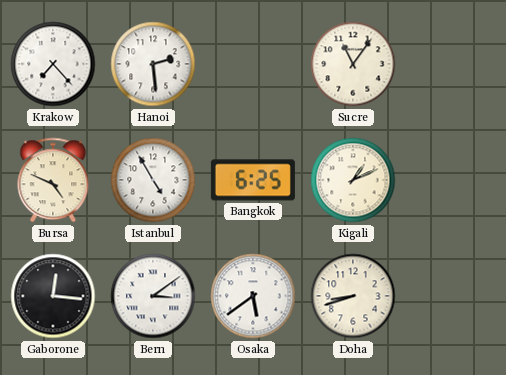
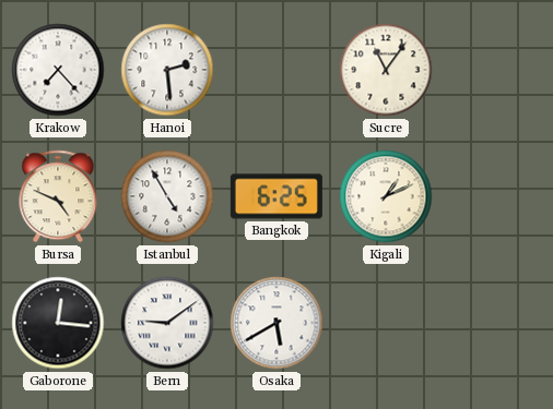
Bern: 3:09 -> 9:09 (167, 323)
Osaka: 5:39 -> 5:40 (276, 323)
Doha: 8:42 -> none (353, 296)
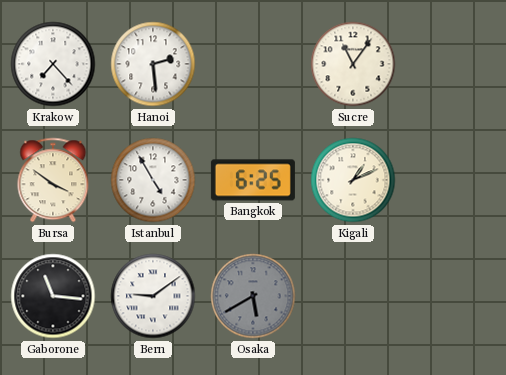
Bursa: 4:49 -> 3:51 (53, 180)
Gaborone: 12:16 -> 11:16 (53, 296)
Osaka dial: white -> grey (253, 296)
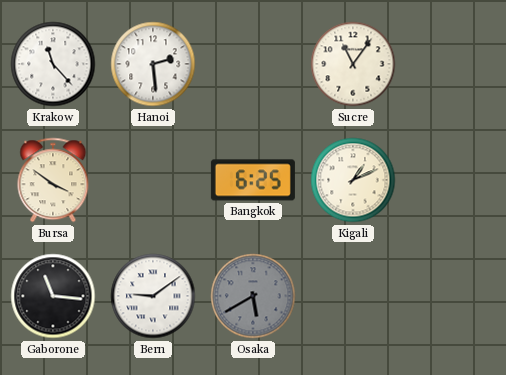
Krakow: 7:23 -> 11:23 (53, 64)
Istanbul: 4:55 -> none (153, 180)
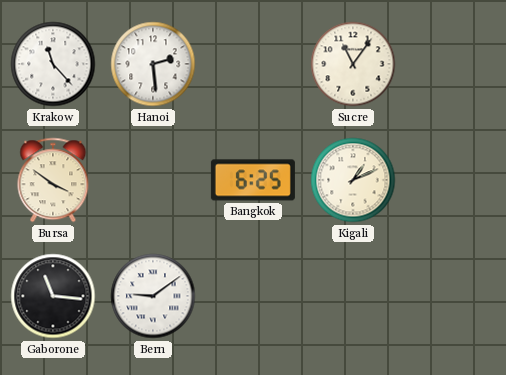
Osaka: 5:40 -> none (253, 296)
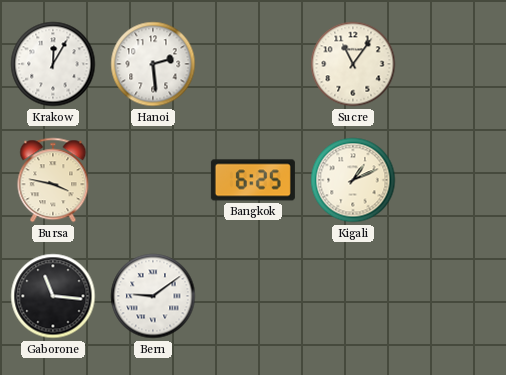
Krakow: 11:23 -> 12:05 (53, 64)
Bursa: 3:51 -> 3:47 (53, 180)
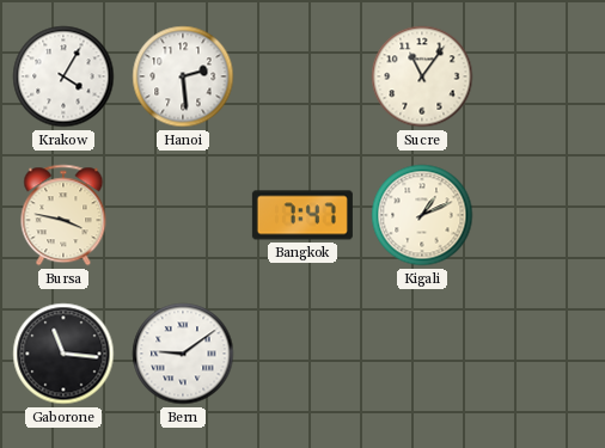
Krakow: 12:05 -> 4:05 (63, 76)
Bangkok: 6:25 -> 7:47 (302, 215)
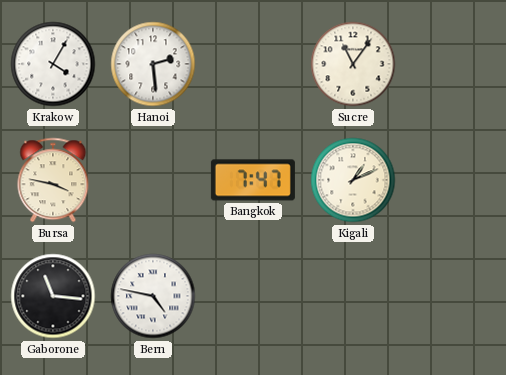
Bern: 9:09 -> 4:47 (153, 296)
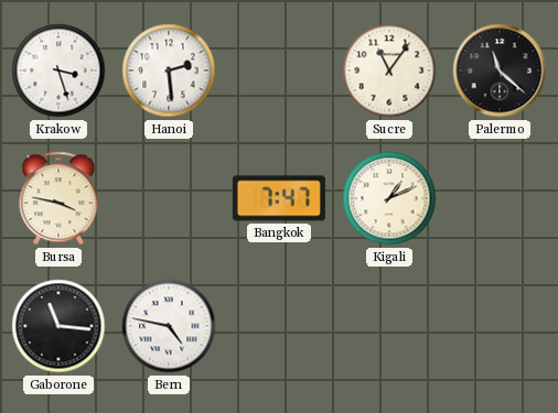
Krakow: 4:05 -> 3:27 (58, 70)
Palermo: none -> 11:22 (500, 70)
